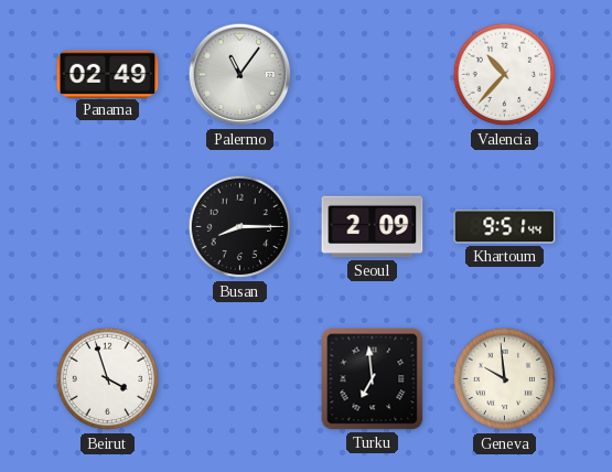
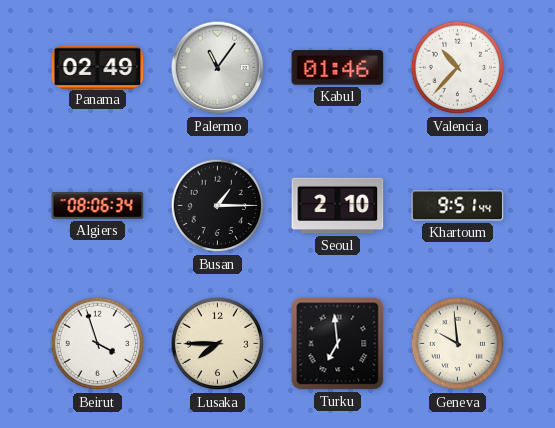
Kabul: none -> 01:46 (338, 68)
Algiers: none -> 08:06 (98, 206)
Busan: 8:15 -> 1:15 (218, 206)
Seoul: 2:09 -> 2:10 (338, 206)
Lusaka: none -> 7:45 (218, 344)
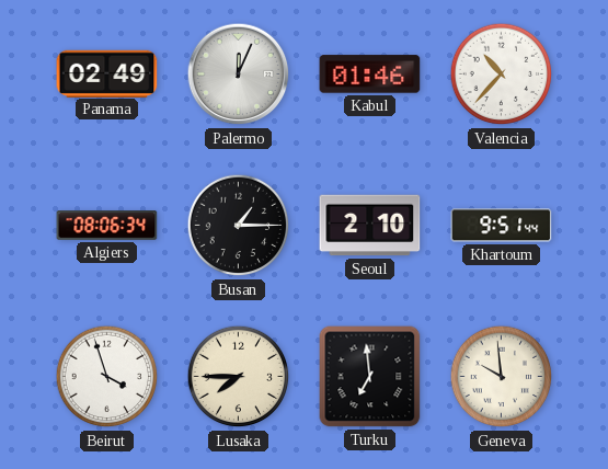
Palermo: 11:06 -> 12:04 (239, 75)
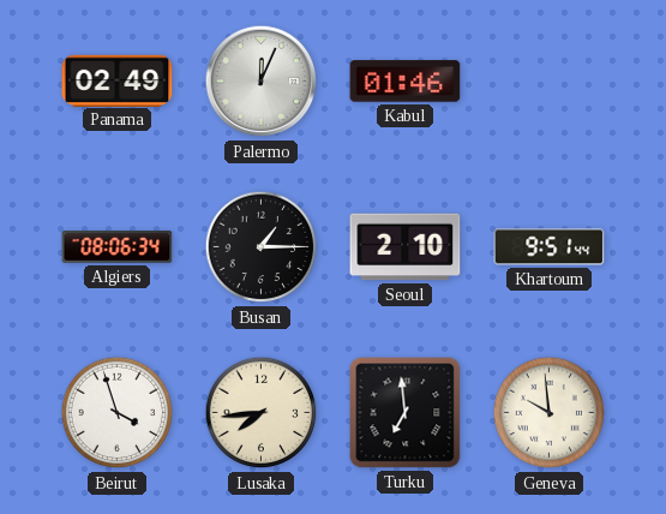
Valencia: 10:37 -> none (502, 75)
Lusaka: 7:45 -> 7:44 (262, 413)
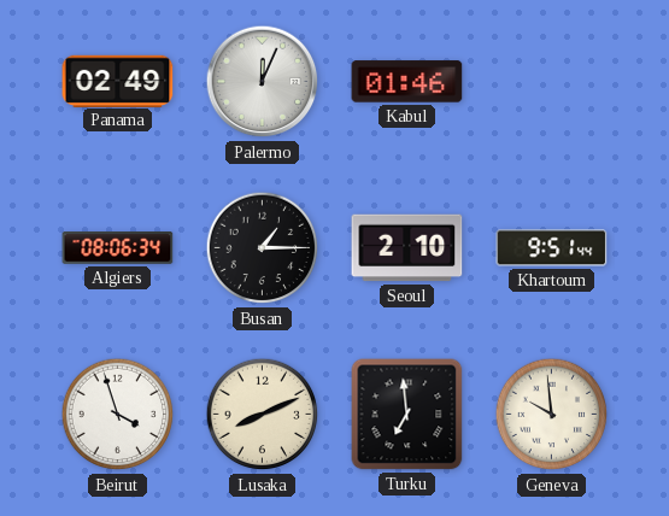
Lusaka: 7:44 -> 8:11 (263, 415)
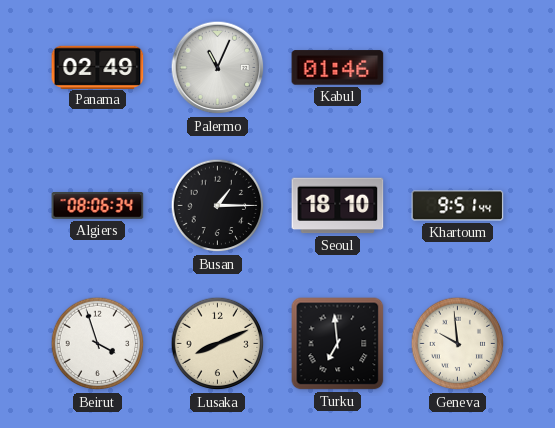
Palermo: 12:04 -> 11:04 (218, 68)
Seoul: 2:10 -> 18:10 (338, 206)
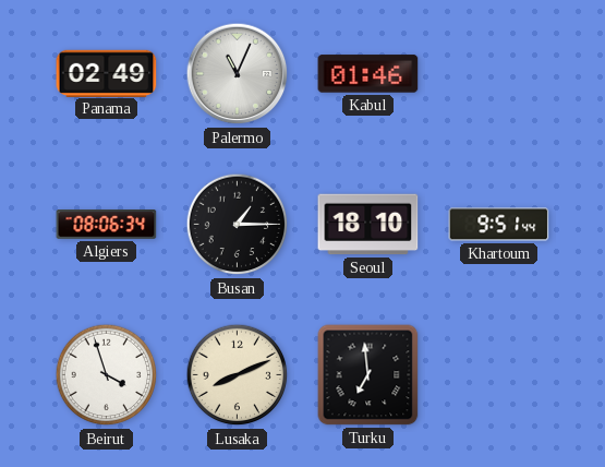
Geneva: 9:59 -> none (458, 344)
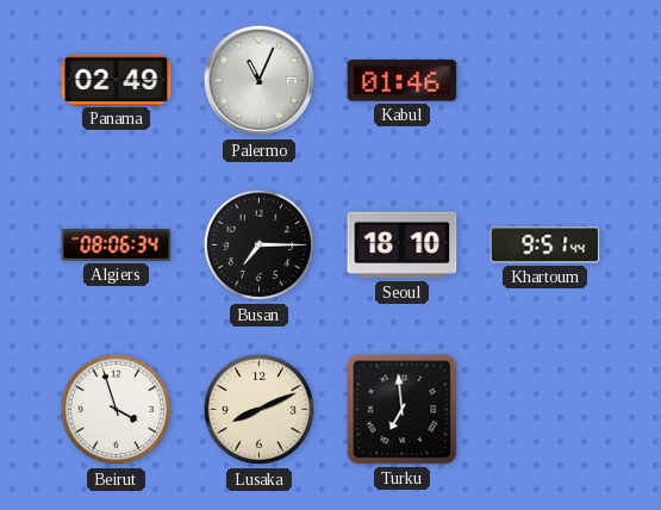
Busan: 1:15 -> 7:15 (260, 245)
